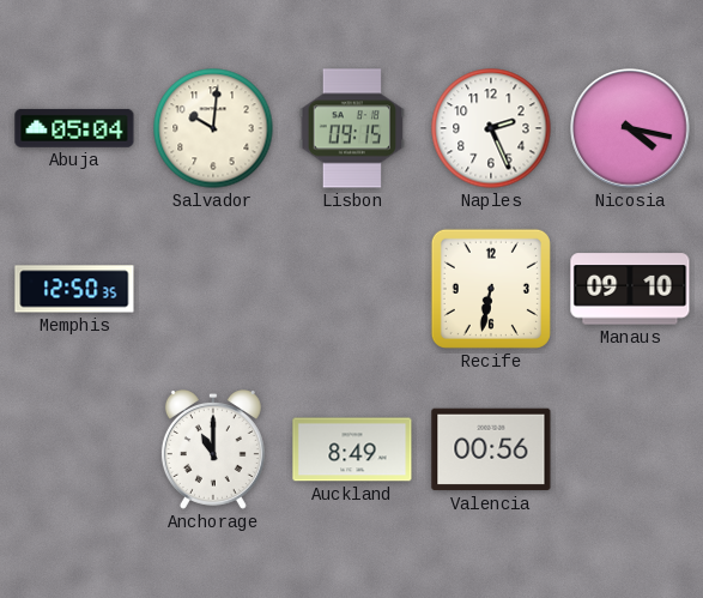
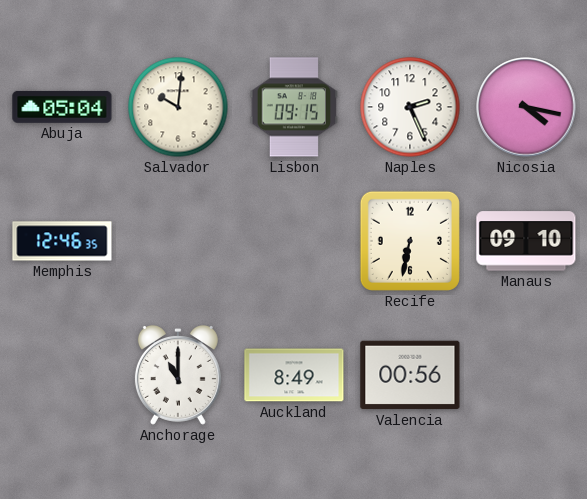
Memphis: 12:50 -> 12:46 (62, 241)
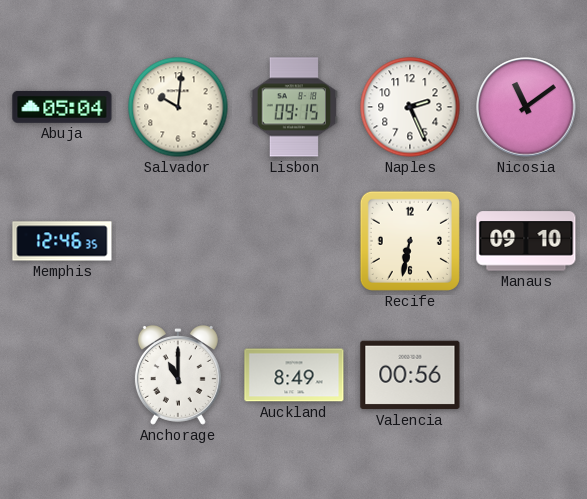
Nicosia: 4:17 -> 11:09 (526, 107)
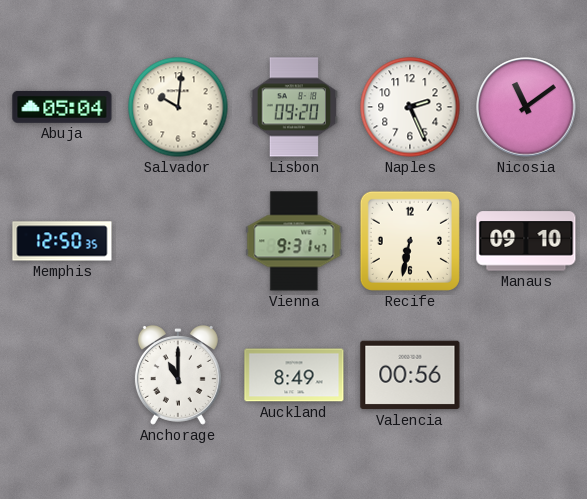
Lisbon: 09:15 -> 09:20 (294, 107)
Memphis: 12:46 -> 12:50 (62, 241)
Vienna: none -> 9:31 (294, 241)
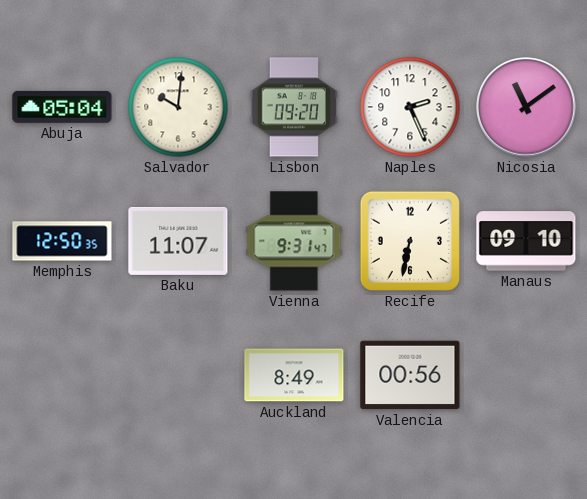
Baku: none -> 11:07 (178, 241)
Anchorage: 11:00 -> none (178, 376)
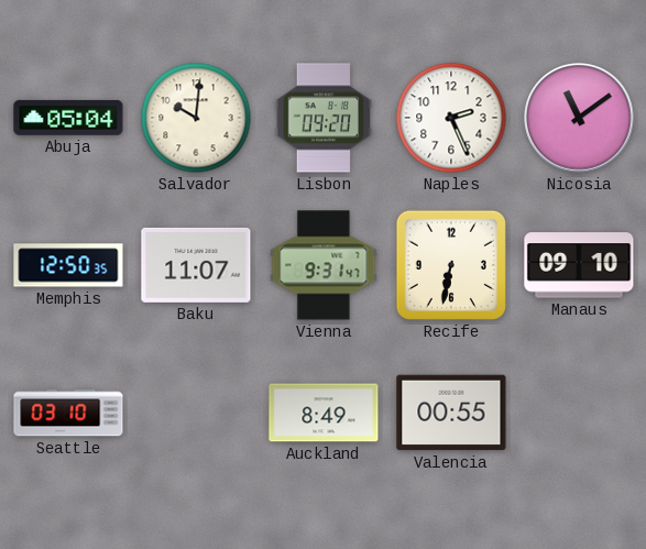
Seattle: none -> 03:10 (68, 413)
Valencia: 00:56 -> 00:55 (451, 413)
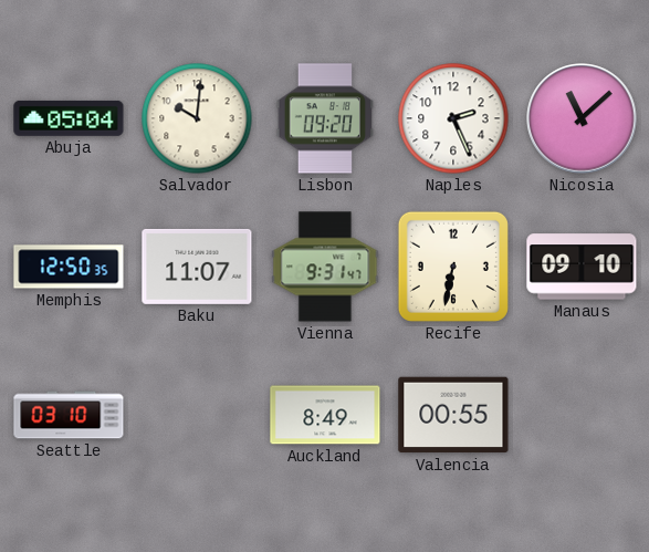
Nicosia: 11:09 -> 11:08 (582, 118)
